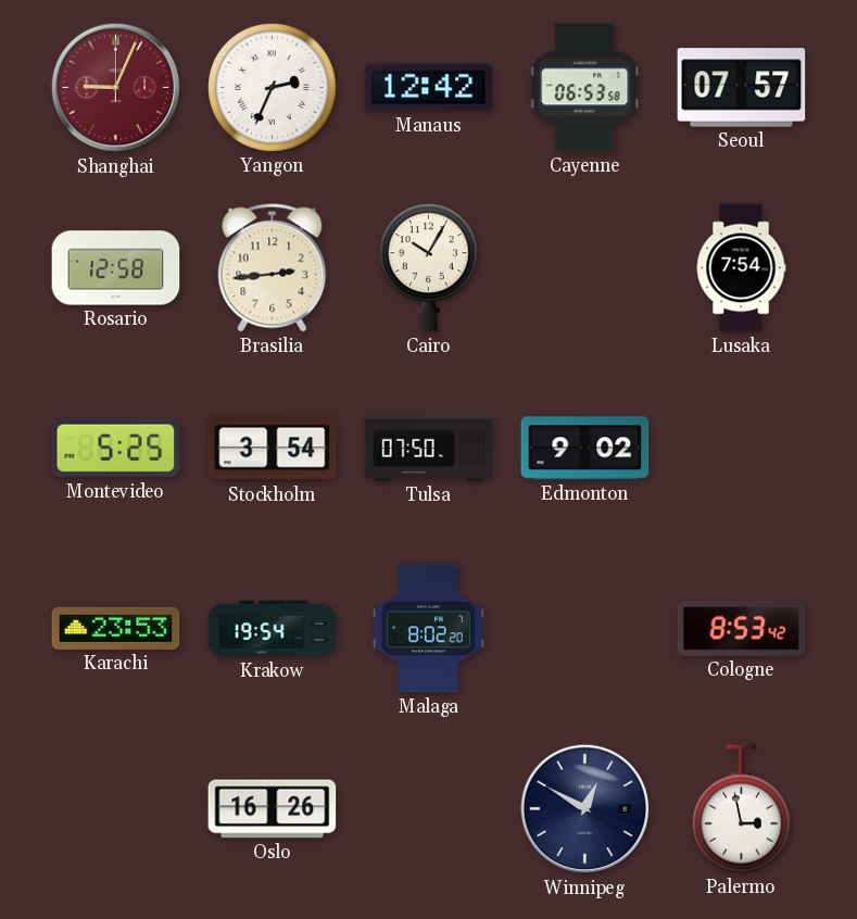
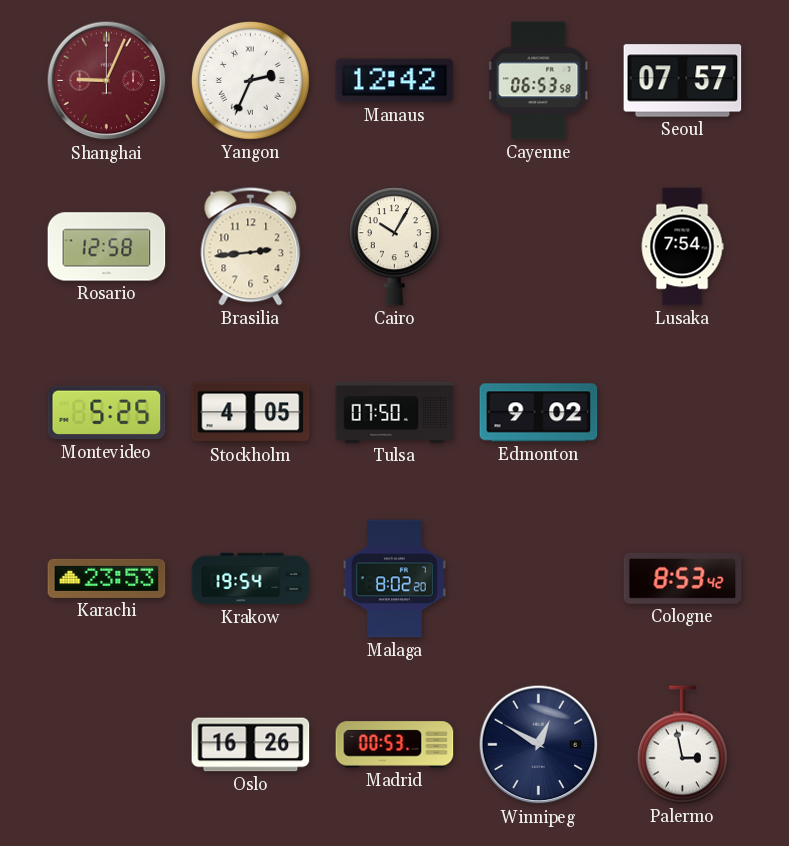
Stockholm: 3:54 -> 4:05 (251, 413)
Madrid: none -> 00:53 (395, 745)
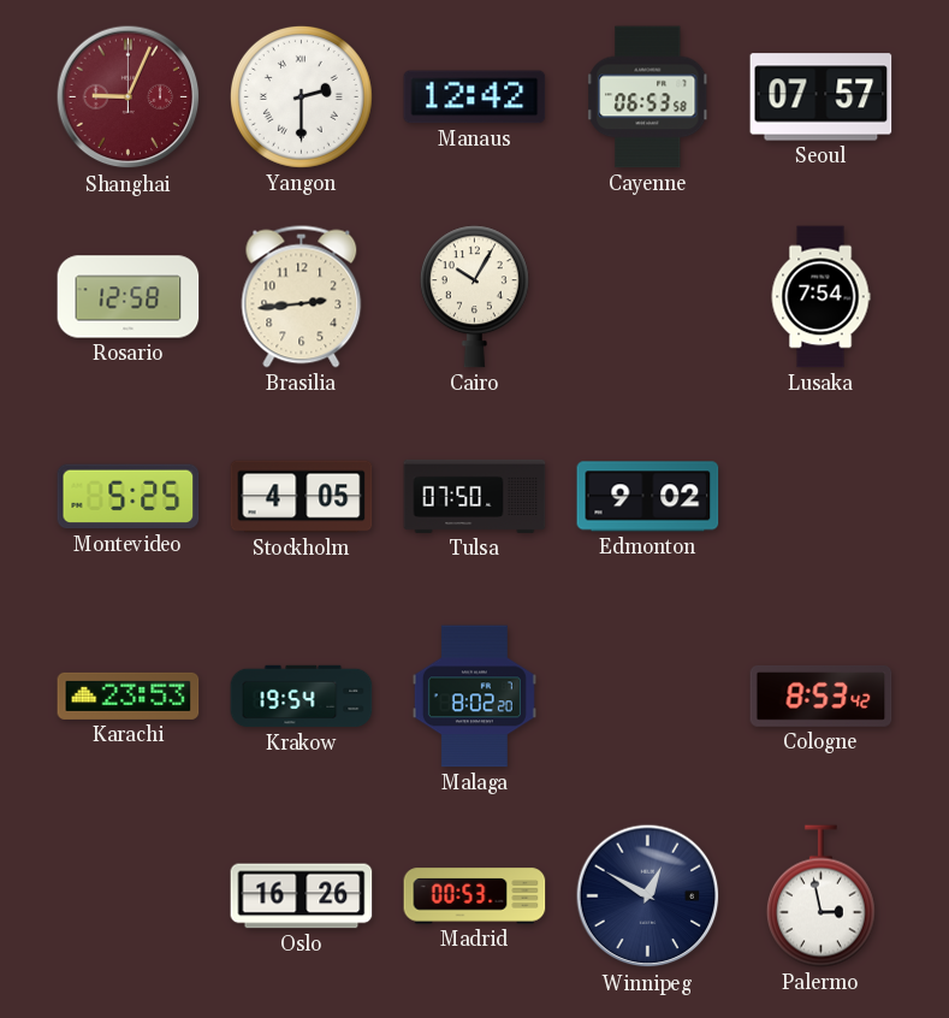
Yangon: 2:34 -> 2:30 (301, 96)
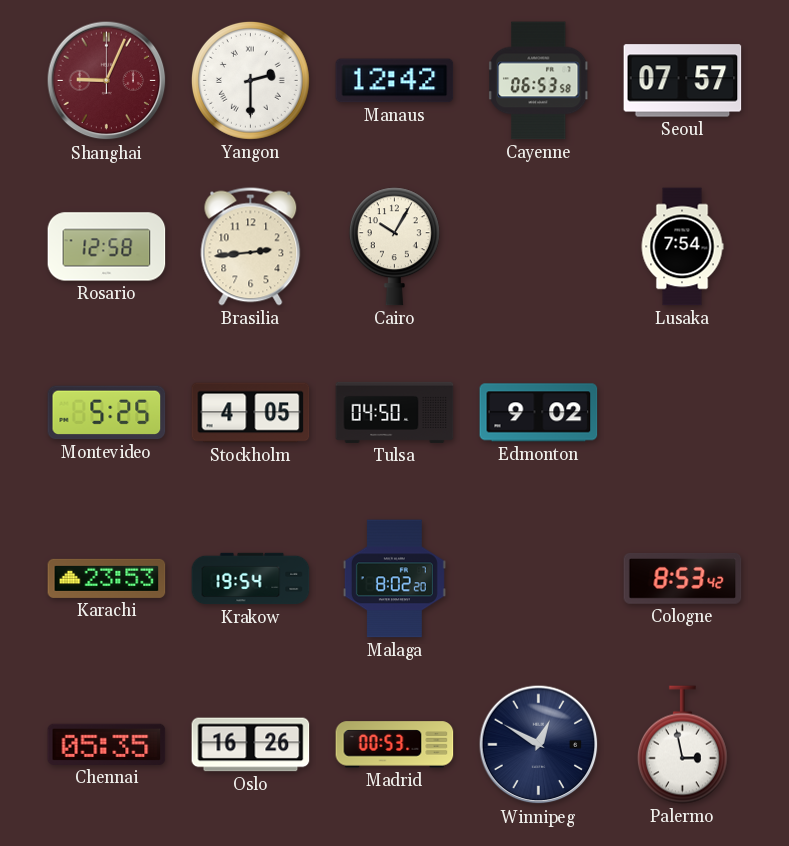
Tulsa: 07:50 -> 04:50 (395, 412)
Chennai: none -> 05:35 (107, 744)
